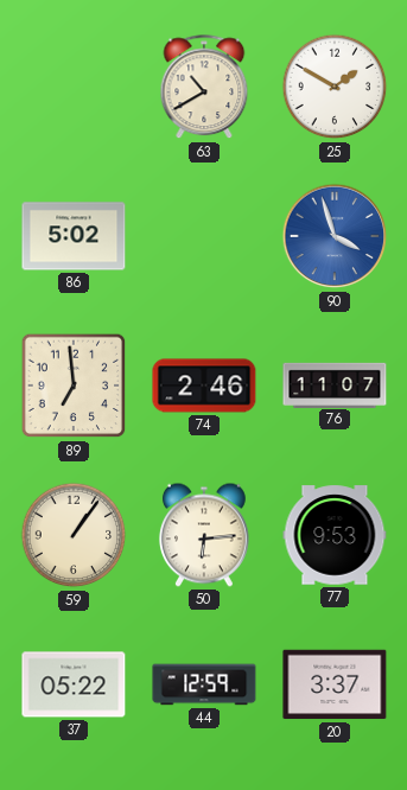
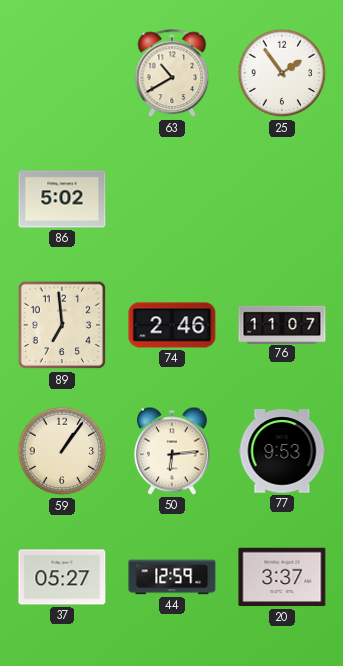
25: 1:50 -> 1:54 (282, 73)
90: 3:57 -> none (335, 236)
37: 05:22 -> 05:27 (62, 577)
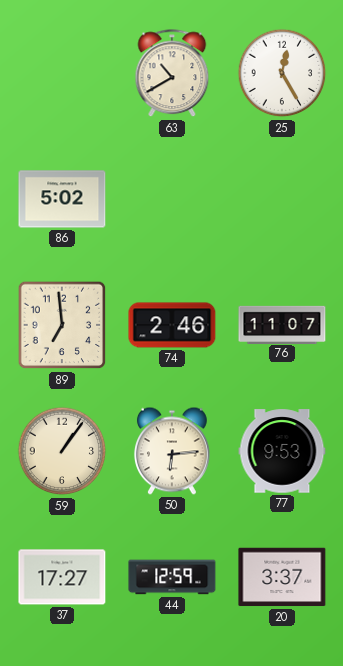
25: 1:54 -> 12:25 (282, 73)
37: 05:27 -> 17:27 (62, 577)
